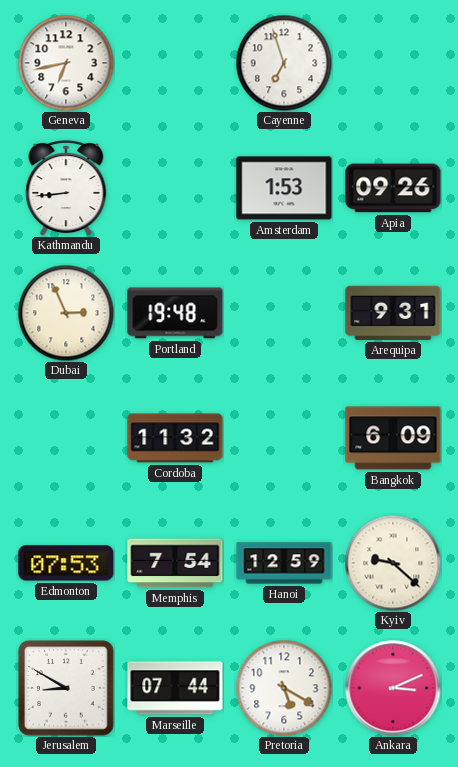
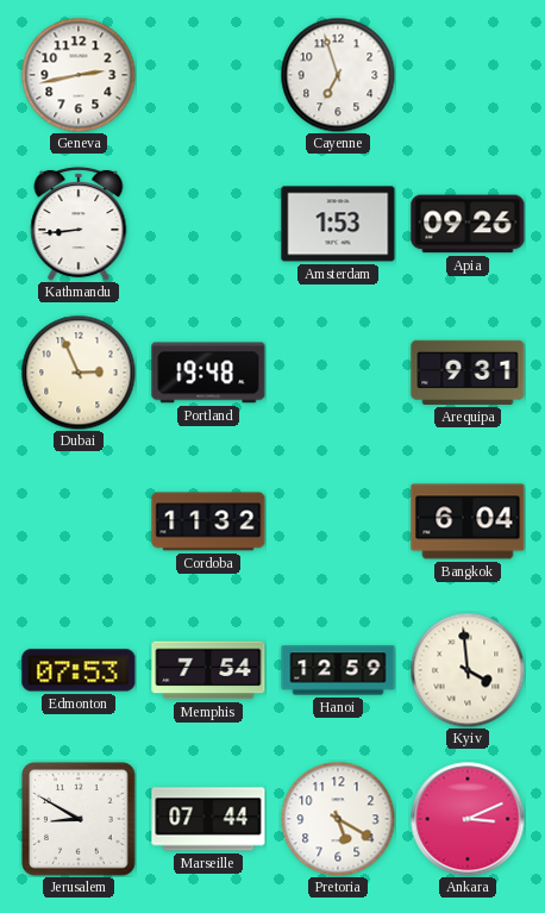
Geneva: 6:43 -> 2:43 (79, 75)
Bangkok: 6:09 -> 6:04 (468, 521)
Kyiv: 9:22 -> 3:59 (468, 670)
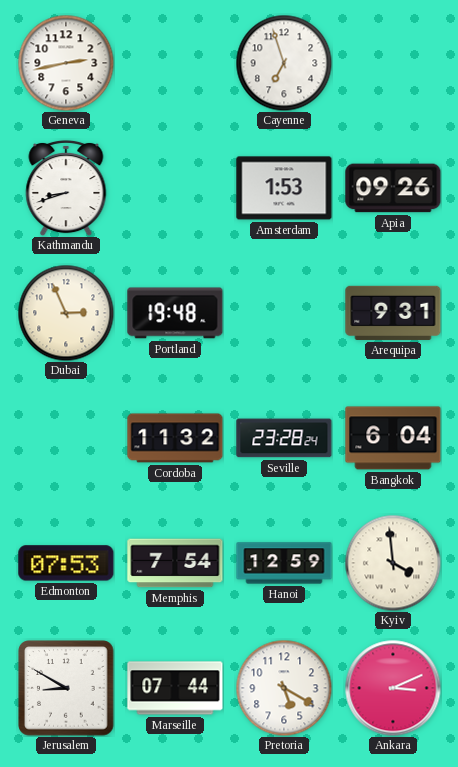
Kathmandu: 8:44 -> 8:42 (66, 188)
Seville: none -> 23:28 (284, 438)
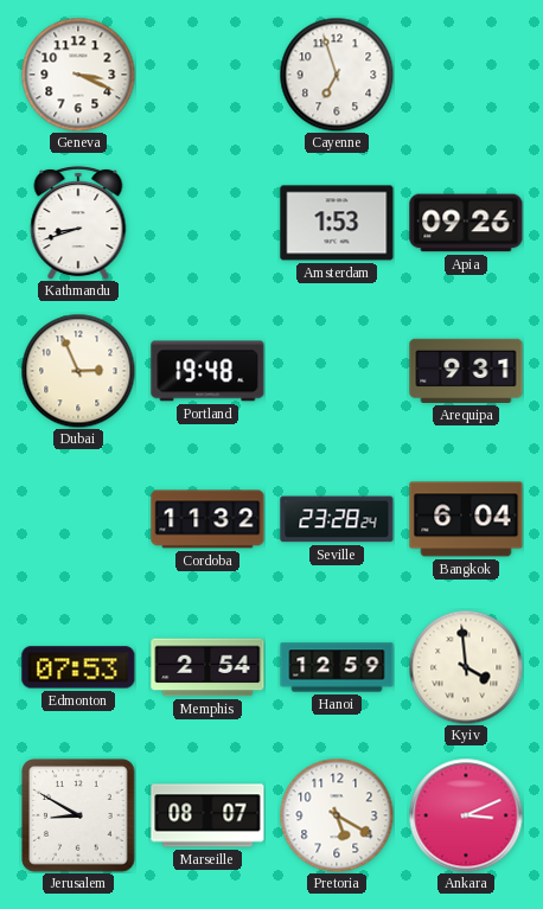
Geneva: 2:43 -> 3:19 (78, 75)
Memphis: 7:54 -> 2:54 (207, 667)
Marseille: 07:44 -> 08:07 (207, 815)
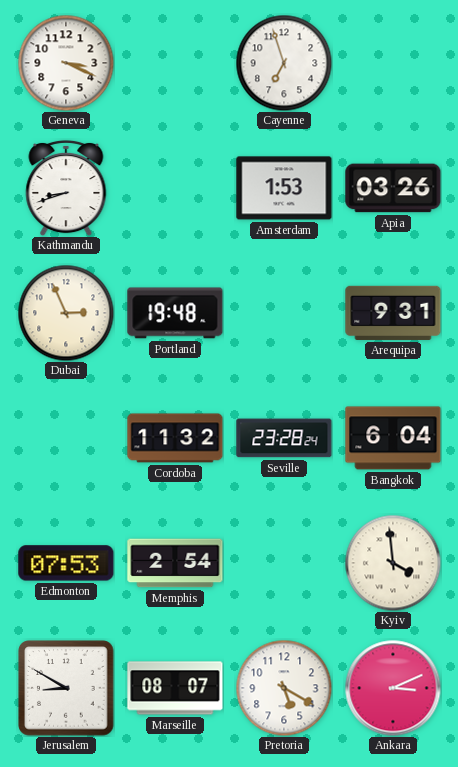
Apia: 09:26 -> 03:26 (393, 188)
Hanoi: 12:59 -> none (337, 667)
